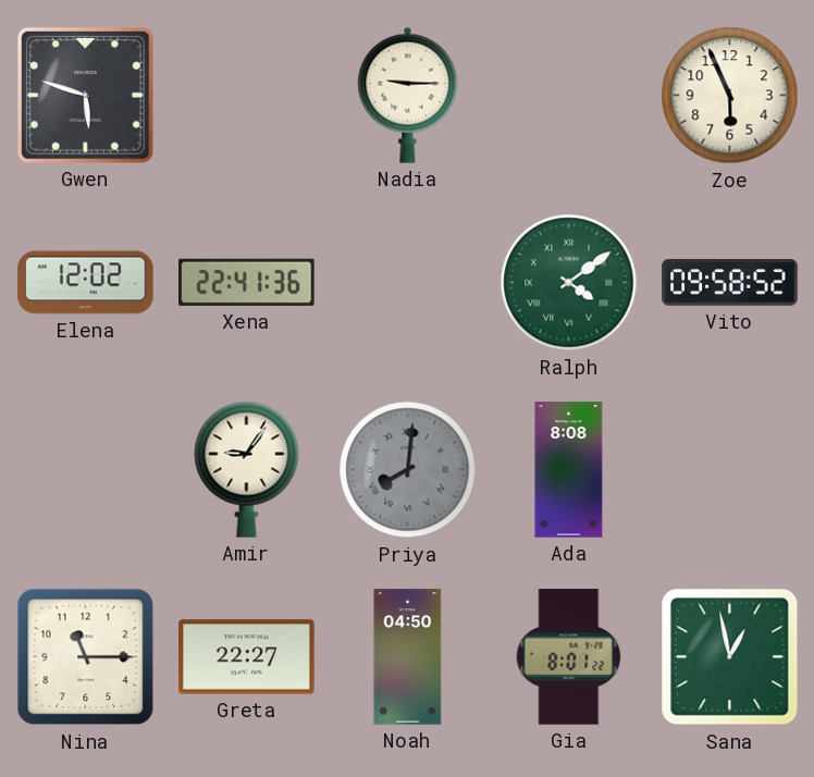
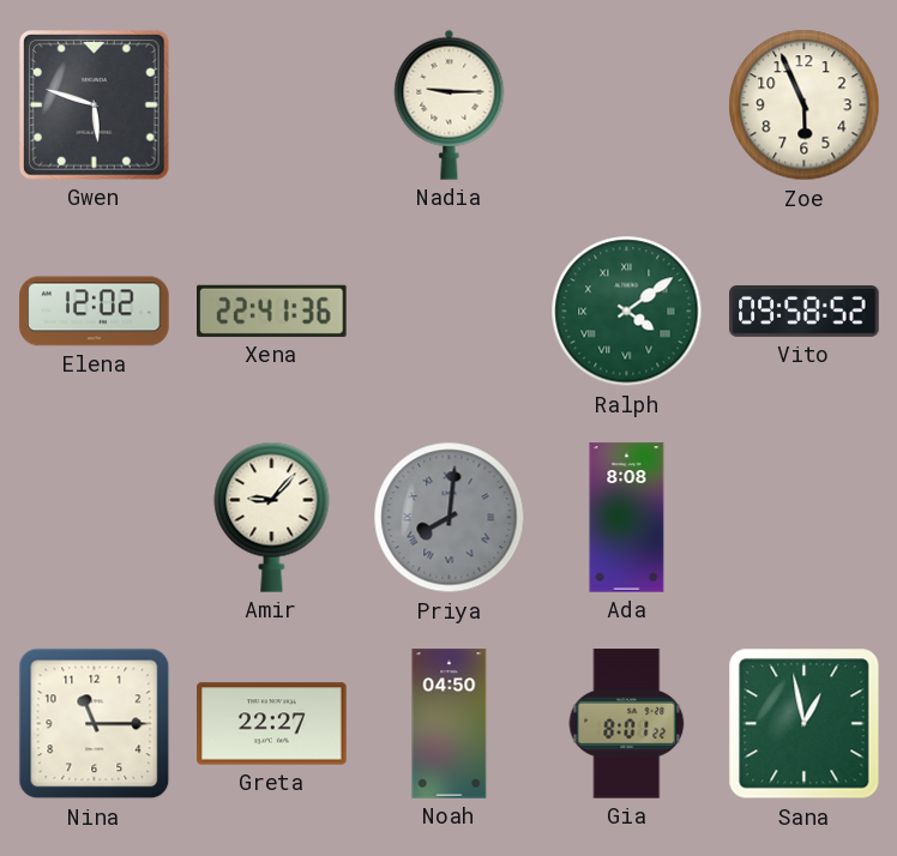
Amir: 9:06 -> 9:07 (272, 517)
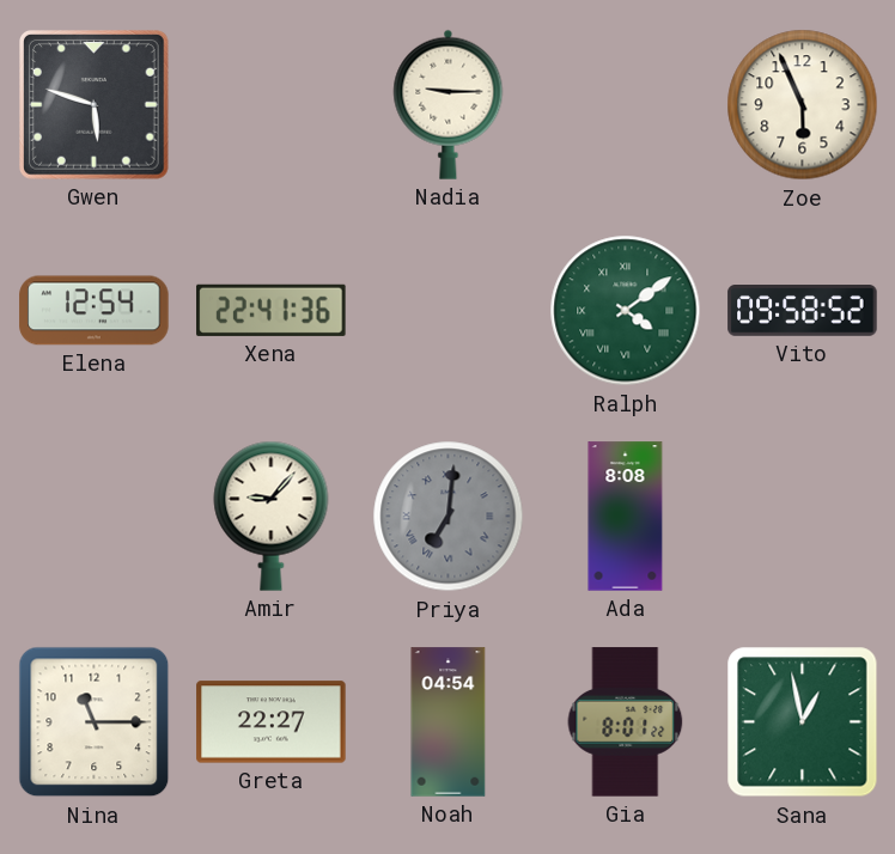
Elena: 12:02 -> 12:54 (95, 311)
Priya: 8:01 -> 7:01 (449, 517)
Noah: 04:50 -> 04:54 (449, 722)
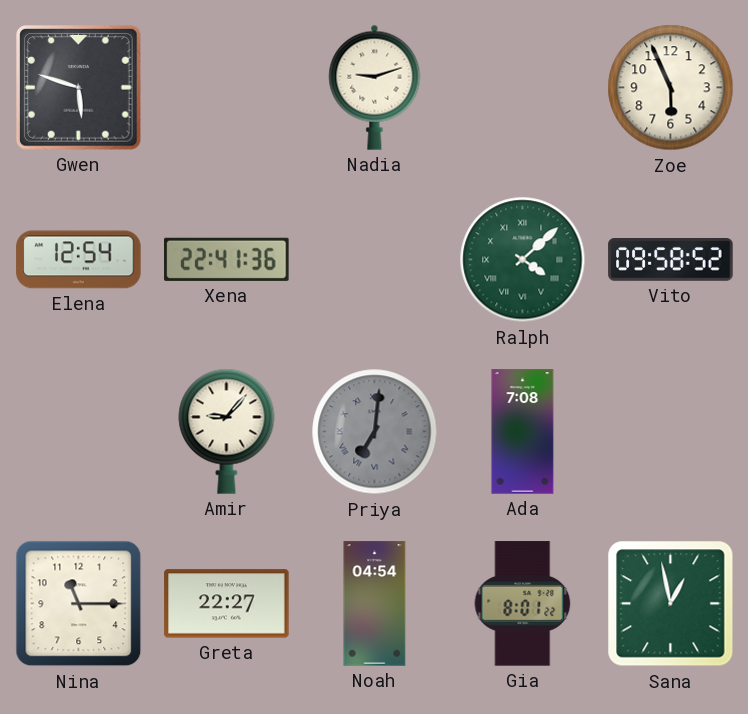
Nadia: 9:15 -> 9:12 (375, 87)
Ralph: 4:09 -> 4:08 (523, 260)
Ada: 8:08 -> 7:08 (523, 432)
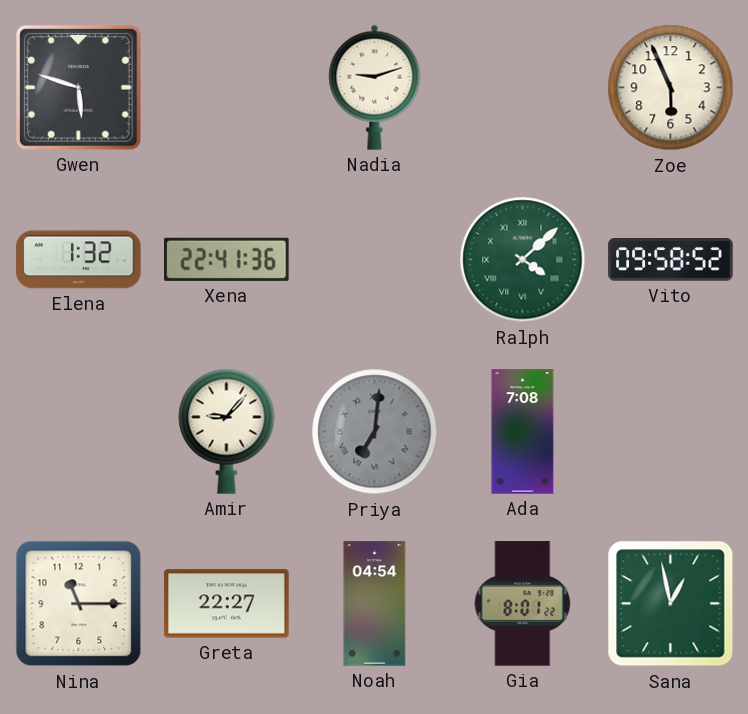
Elena: 12:54 -> 1:32 (79, 260)
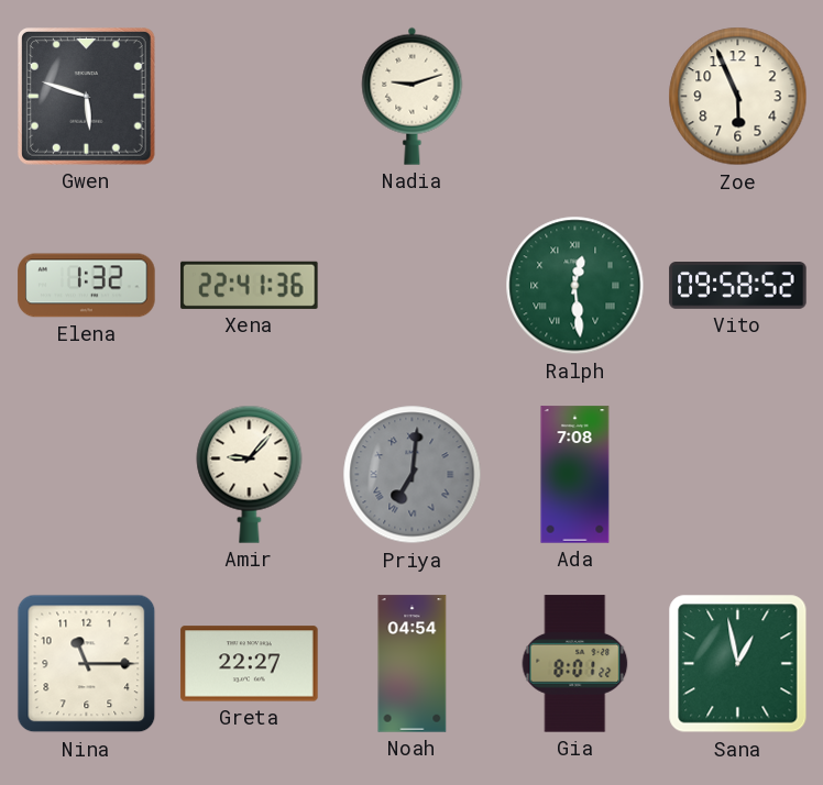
Ralph: 4:08 -> 12:29 (575, 286)
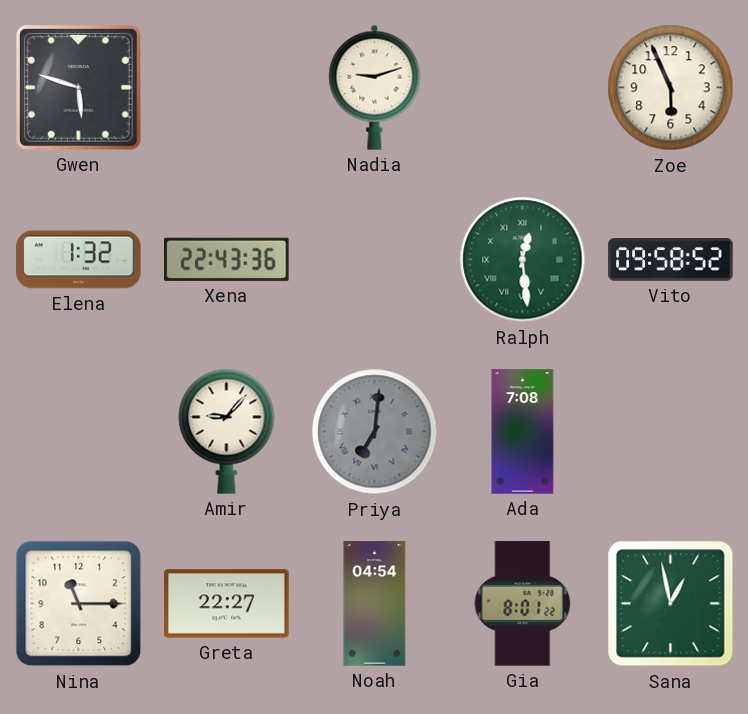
Xena: 22:41 -> 22:43 (227, 259)
